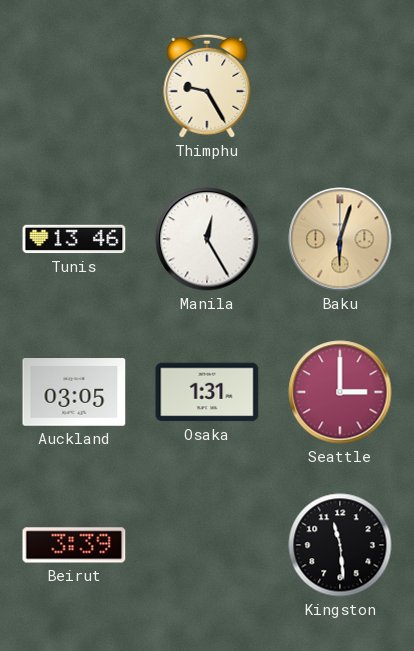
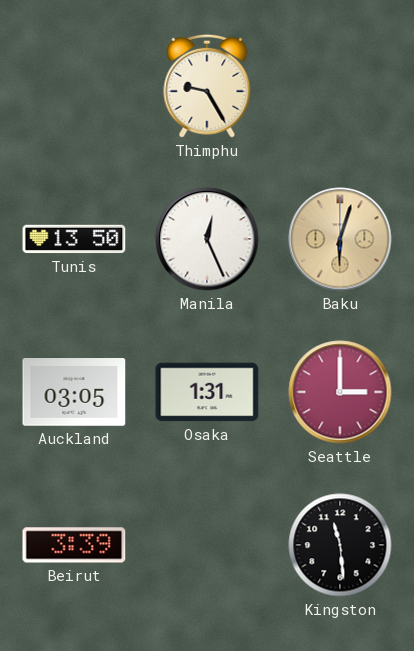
Tunis: 13:46 -> 13:50 (74, 239)
Manila: 12:25 -> 12:26 (207, 239)
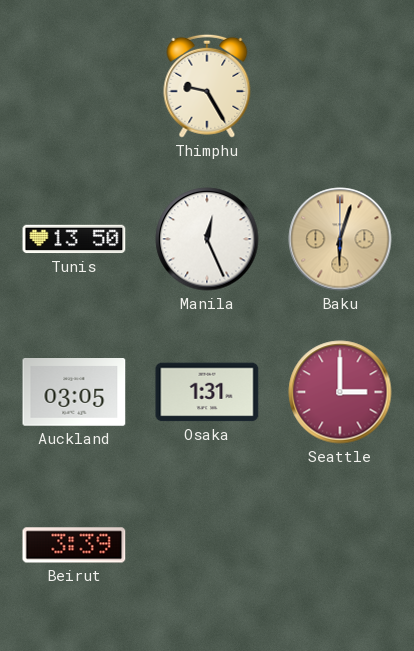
Kingston: 11:29 -> none (340, 545)
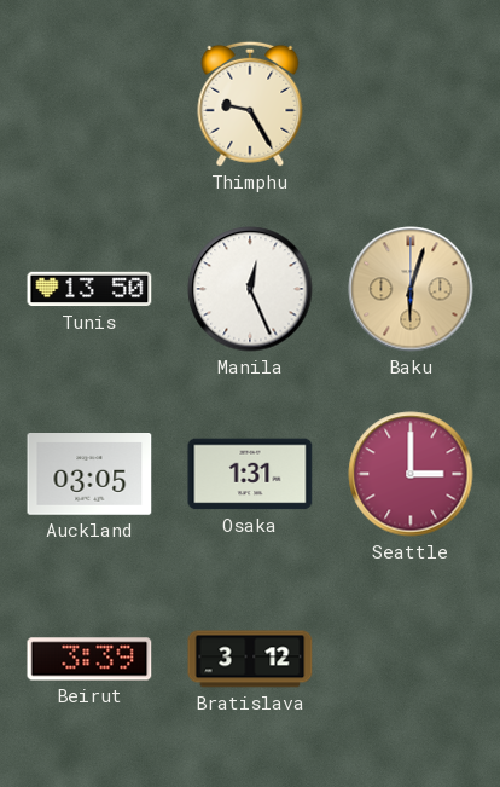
Bratislava: none -> 3:12 (250, 659)
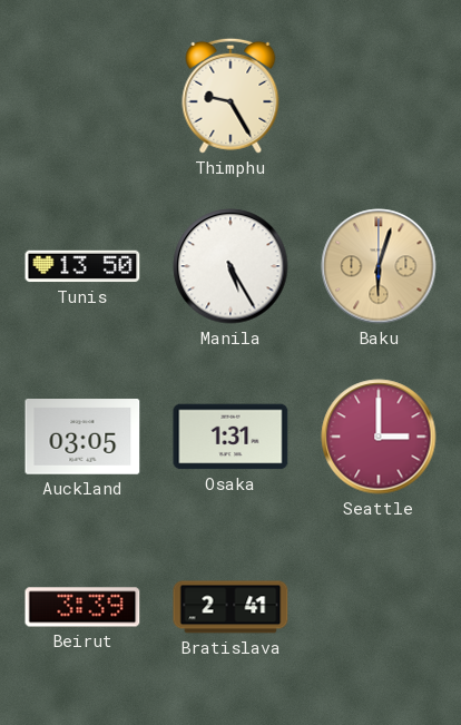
Manila: 12:26 -> 5:25 (230, 266)
Bratislava: 3:12 -> 2:41 (230, 607)
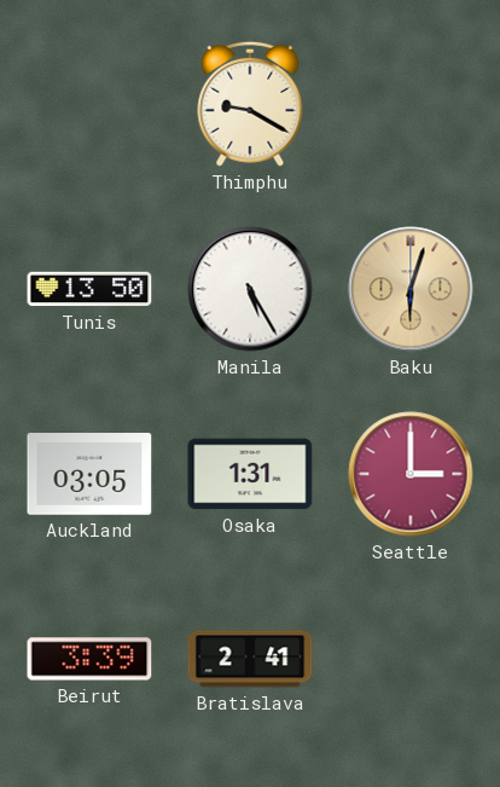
Thimphu: 9:25 -> 9:20 (250, 104)
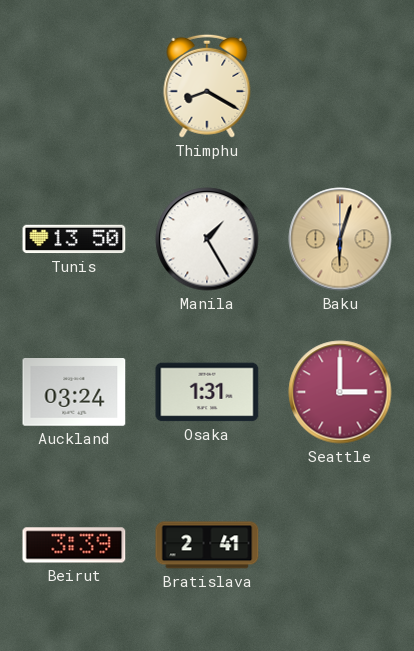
Thimphu: 9:20 -> 8:20 (207, 86)
Manila: 5:25 -> 1:25 (207, 239)
Auckland: 03:05 -> 03:24 (74, 393)
